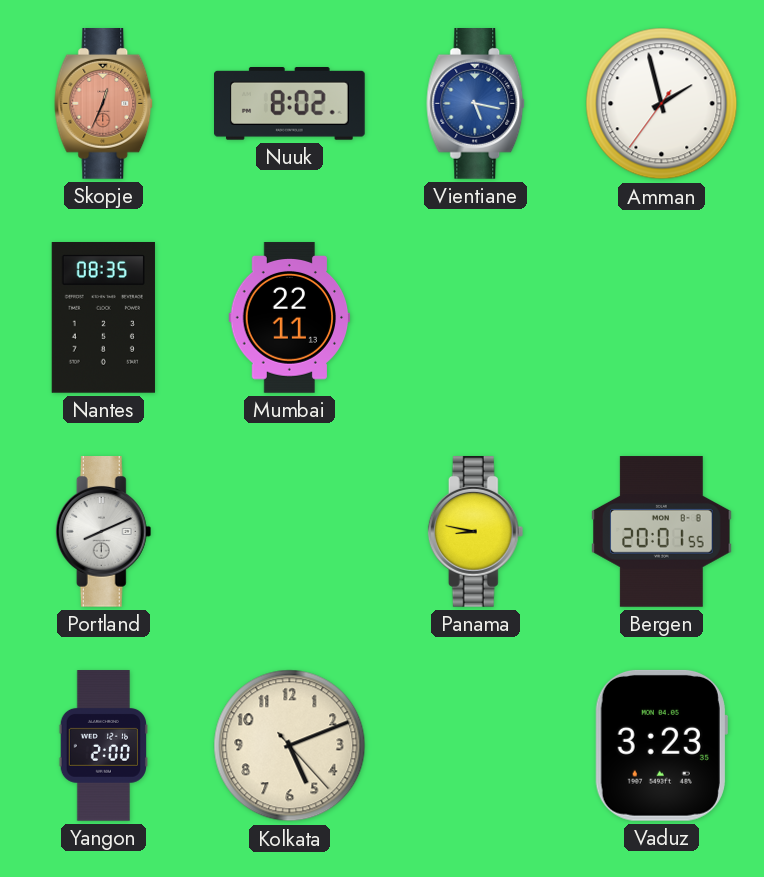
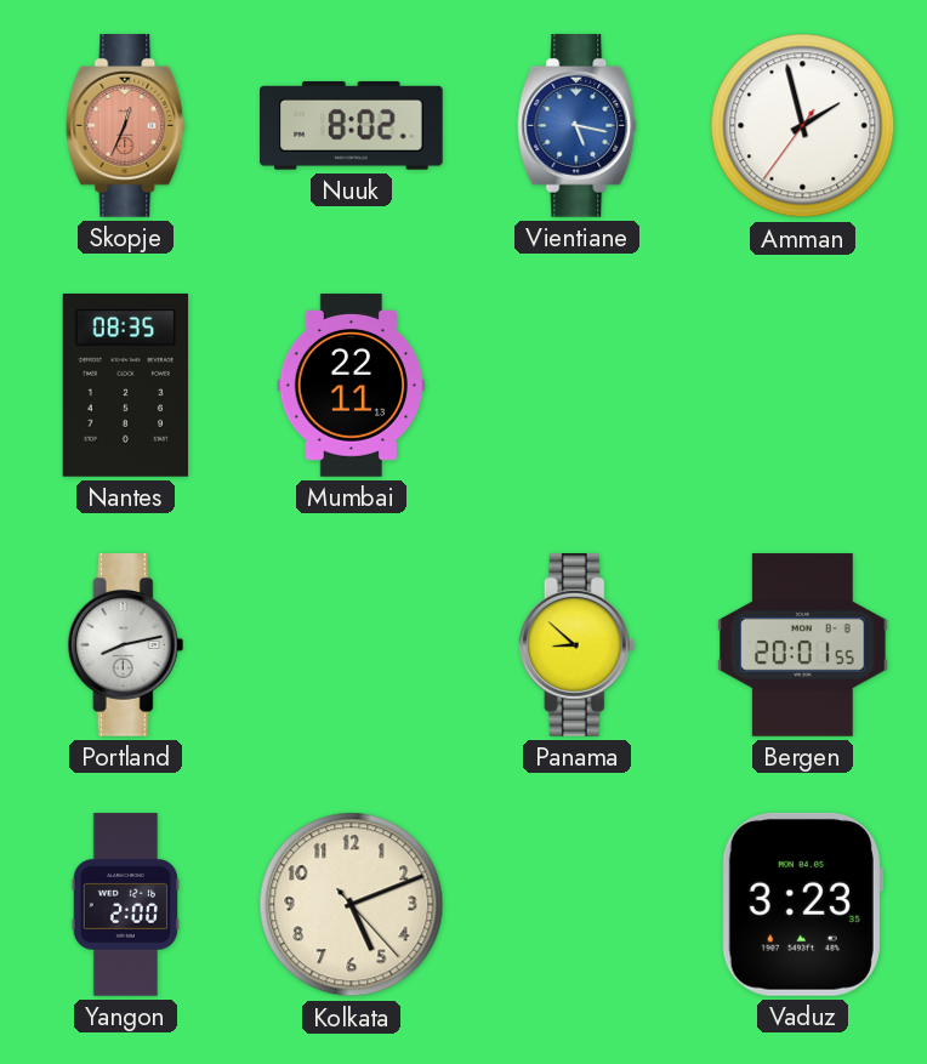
Portland: 8:11 -> 8:13 (126, 645)
Panama: 8:47 -> 8:52 (578, 645)
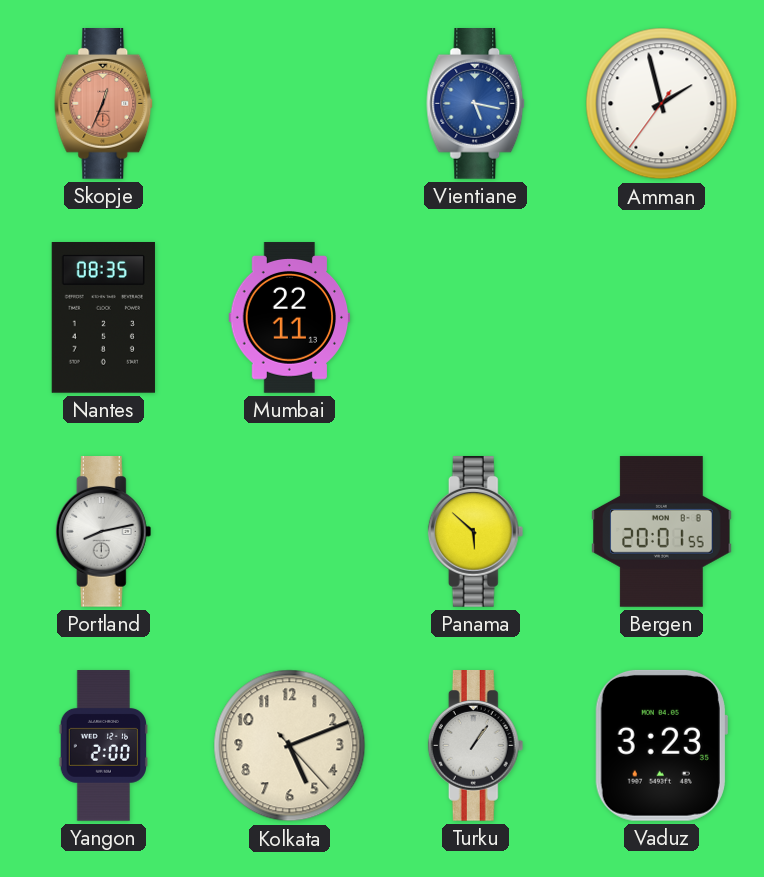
Nuuk: 8:02 -> none (352, 126)
Panama: 8:52 -> 5:52 (476, 532)
Turku: none -> 1:06 (476, 746)
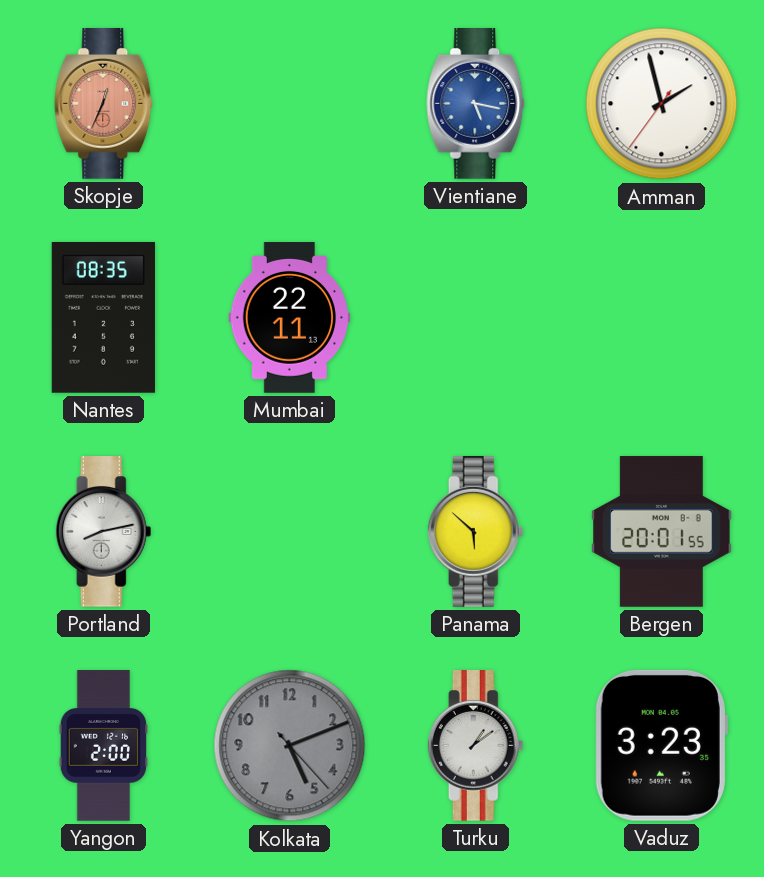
Kolkata dial: cream -> grey (290, 746)
Turku: 1:06 -> 1:09 (476, 746)
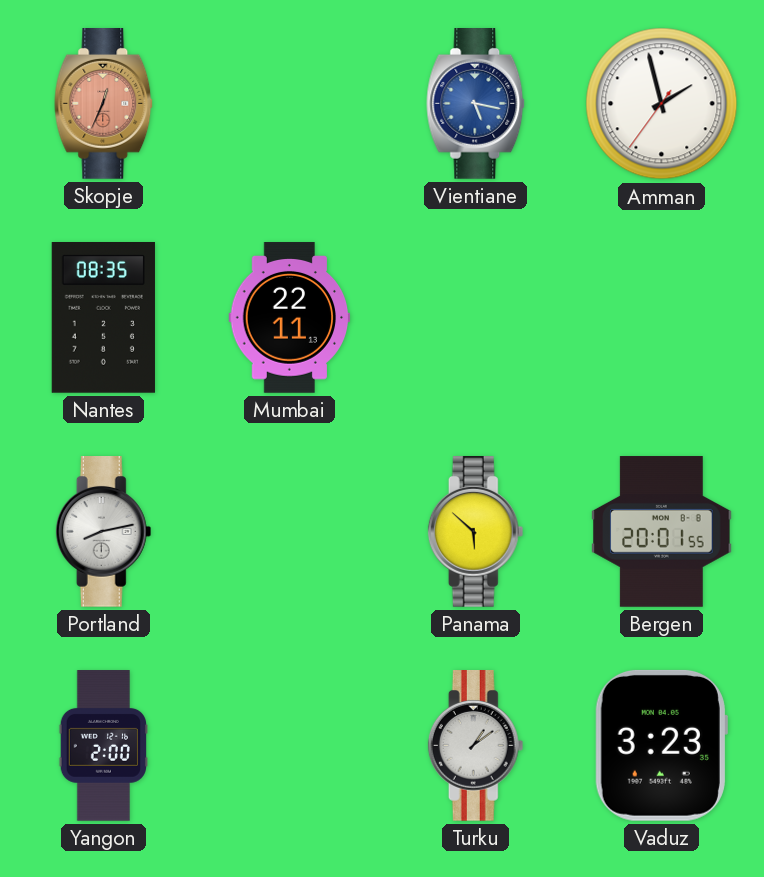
Kolkata: 5:11 -> none (290, 746)
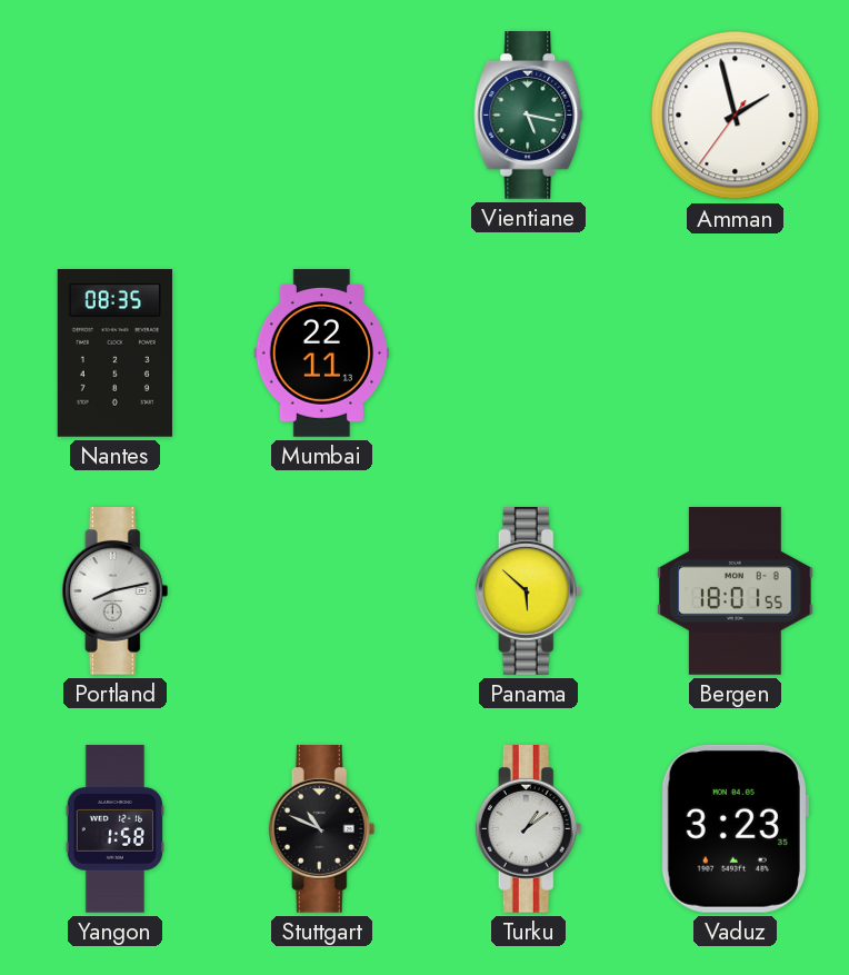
Skopje: 12:34 -> none (104, 104)
Vientiane dial: blue -> green (529, 116)
Bergen: 20:01 -> 18:01 (736, 591)
Yangon: 2:00 -> 1:58 (114, 829)
Stuttgart: none -> 10:49 (322, 829)
